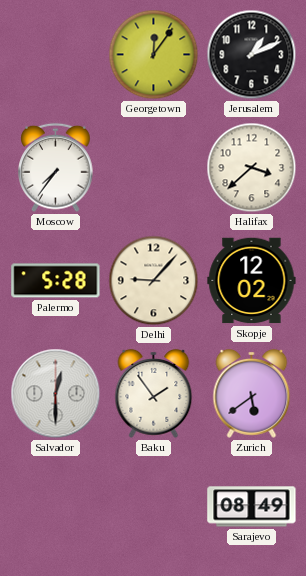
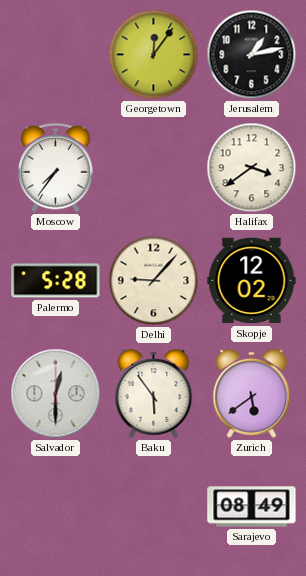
Jerusalem: 1:11 -> 1:13 (252, 55)
Halifax: 3:38 -> 3:39 (252, 168)
Baku: 1:54 -> 5:54 (154, 393)
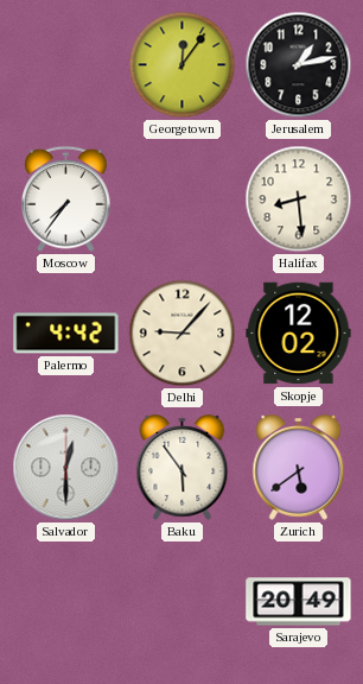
Halifax: 3:39 -> 8:29 (299, 199)
Palermo: 5:28 -> 4:42 (66, 334)
Sarajevo: 08:49 -> 20:49 (299, 602)
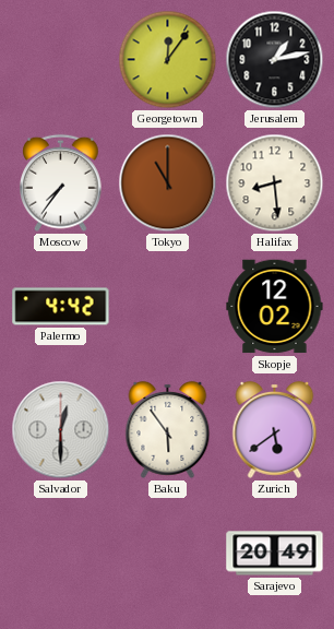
Tokyo: none -> 11:00 (168, 183)
Delhi: 9:07 -> none (183, 334)
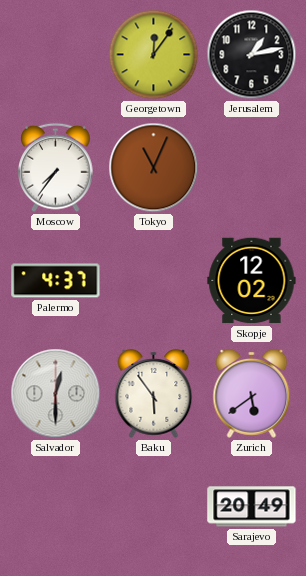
Tokyo: 11:00 -> 11:04 (154, 168)
Halifax: 8:29 -> none (275, 183)
Palermo: 4:42 -> 4:37 (56, 281)
